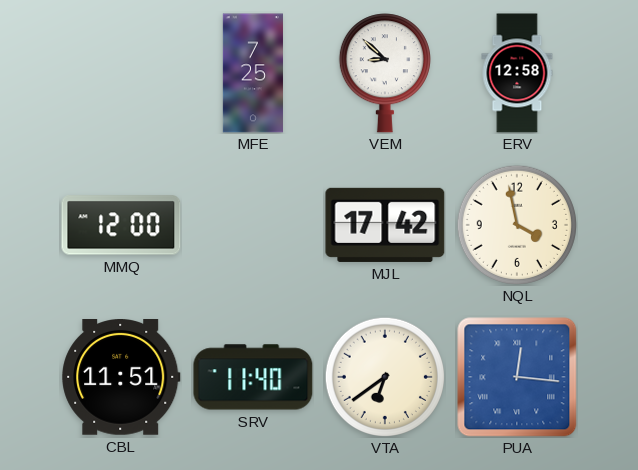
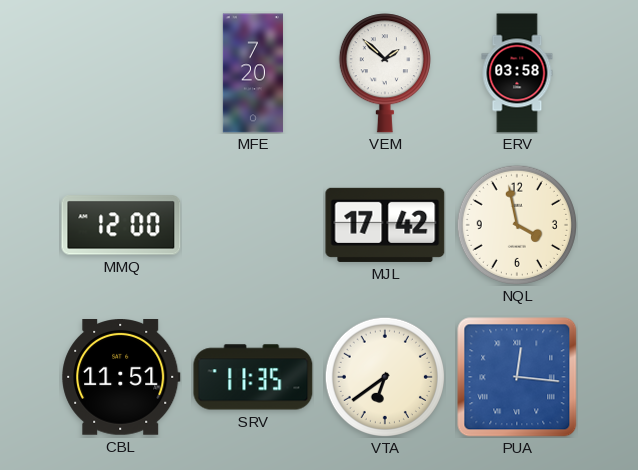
MFE: 7:25 -> 7:20 (253, 73)
VEM: 8:52 -> 1:52 (385, 73)
ERV: 12:58 -> 03:58 (517, 73)
SRV: 11:40 -> 11:35 (253, 377)
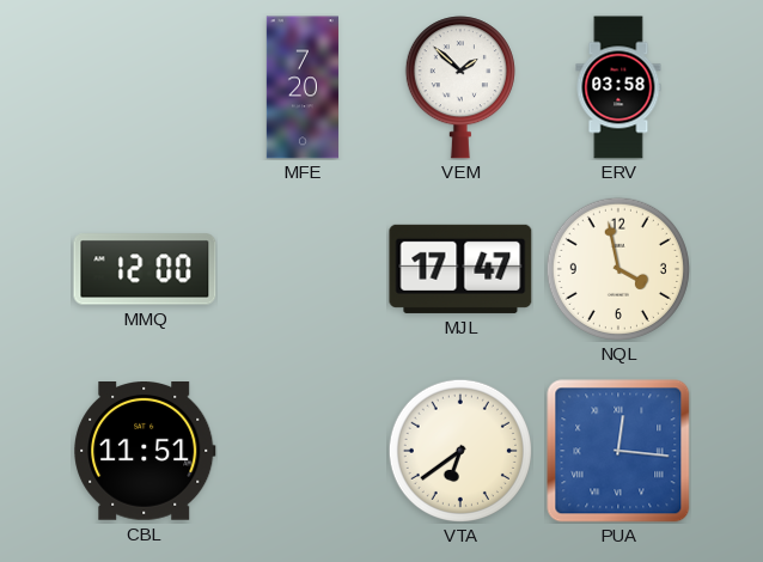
MJL: 17:42 -> 17:47 (460, 269)
SRV: 11:35 -> none (253, 377)
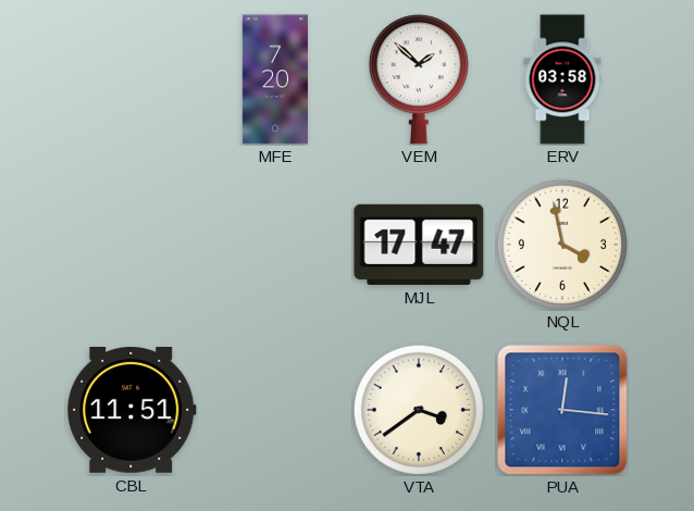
MMQ: 12:00 -> none (145, 269)
VTA: 6:39 -> 3:39 (419, 410)
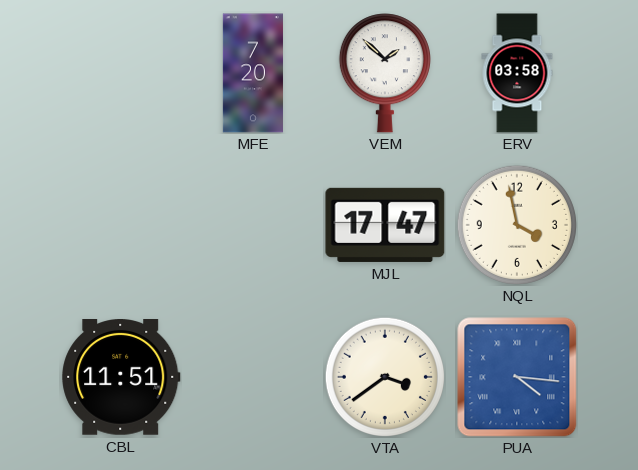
PUA: 12:16 -> 4:16 (517, 377)
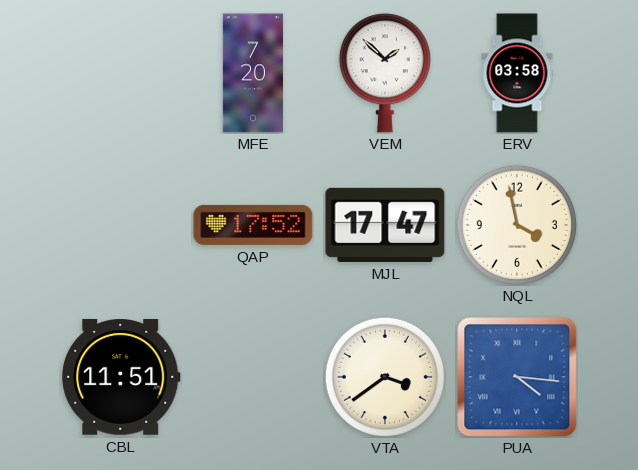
QAP: none -> 17:52 (253, 225)
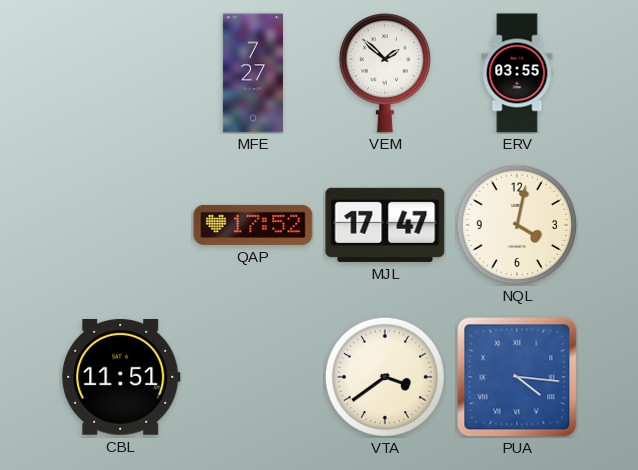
MFE: 7:20 -> 7:27 (253, 73)
ERV: 03:58 -> 03:55 (517, 73)
NQL: 3:58 -> 4:02 (517, 225)
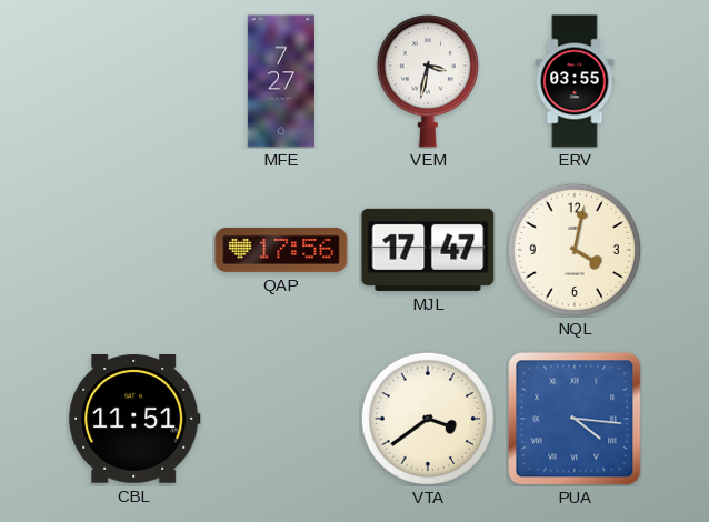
VEM: 1:52 -> 3:32 (428, 81)
QAP: 17:52 -> 17:56 (281, 250)
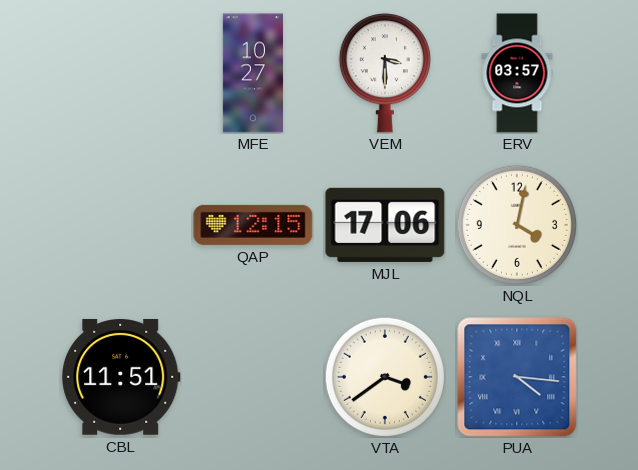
MFE: 7:27 -> 10:27 (253, 73)
VEM: 3:32 -> 3:30 (385, 73)
ERV: 03:55 -> 03:57 (517, 73)
QAP: 17:56 -> 12:15 (253, 225)
MJL: 17:47 -> 17:06 (385, 225)
